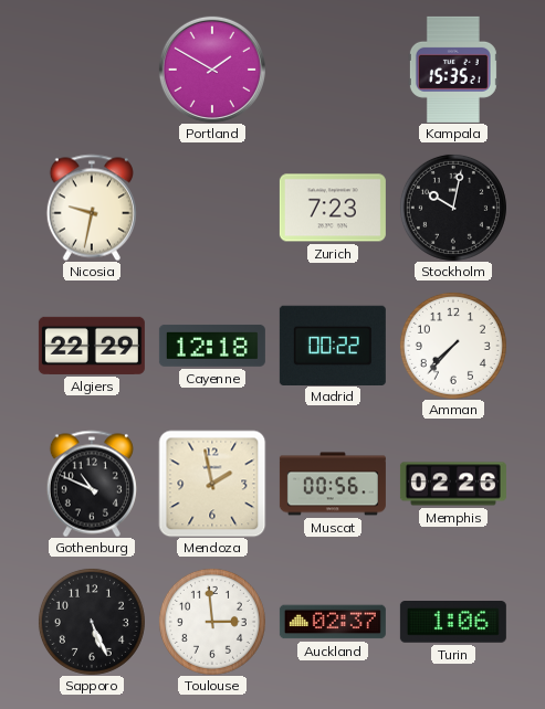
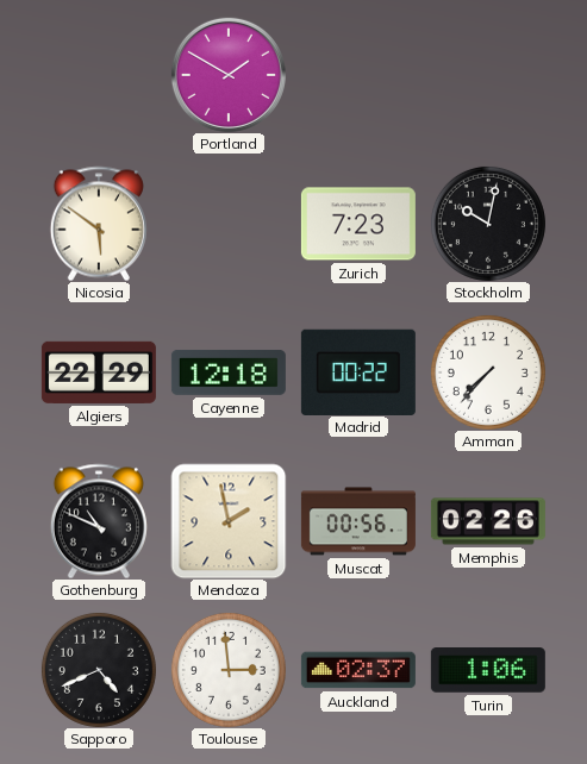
Kampala: 15:35 -> none (453, 70)
Nicosia: 9:32 -> 5:51 (99, 224)
Sapporo: 5:26 -> 4:41 (99, 670)
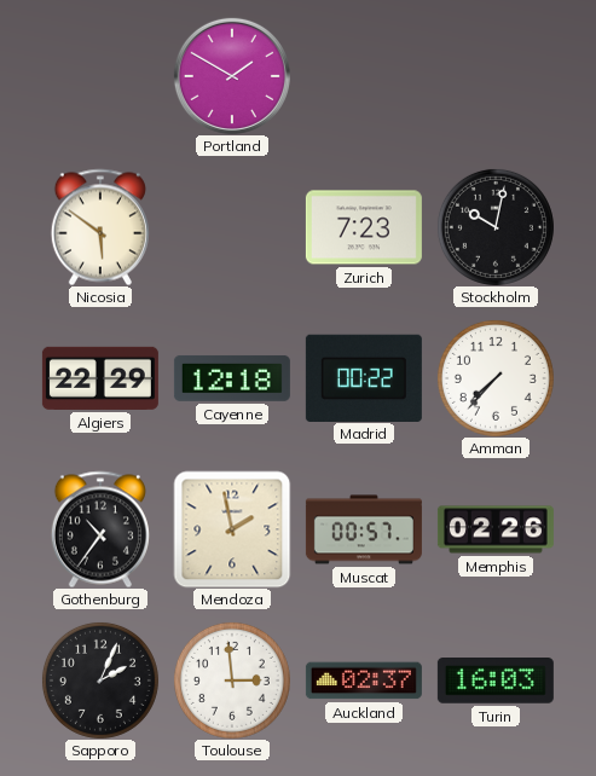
Gothenburg: 10:49 -> 10:36 (100, 529)
Muscat: 00:56 -> 00:57 (364, 529)
Sapporo: 4:41 -> 2:04 (100, 681)
Turin: 1:06 -> 16:03 (496, 682)
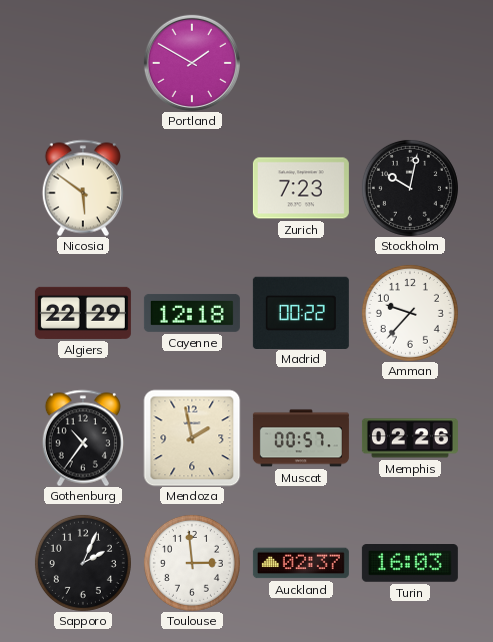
Amman: 7:37 -> 9:37 (410, 313)
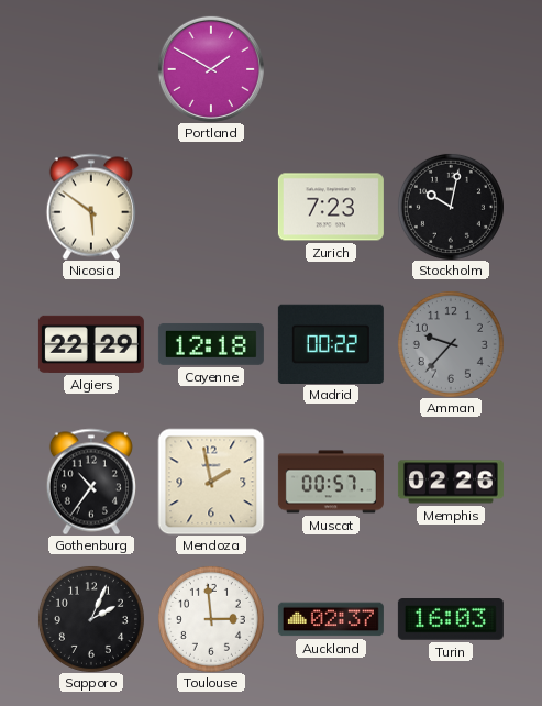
Amman dial: white -> grey (451, 344)
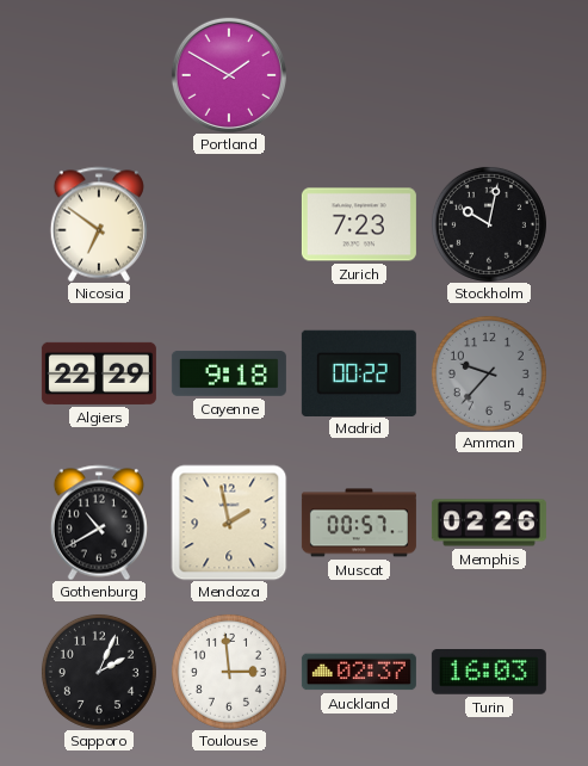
Nicosia: 5:51 -> 6:51 (99, 224)
Cayenne: 12:18 -> 9:18 (229, 373)
Gothenburg: 10:36 -> 10:40 (99, 523)
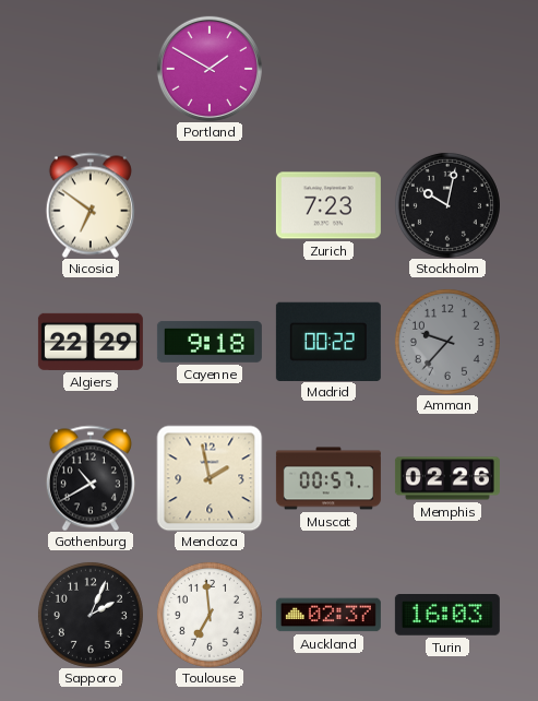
Toulouse: 2:59 -> 6:59 (210, 615)
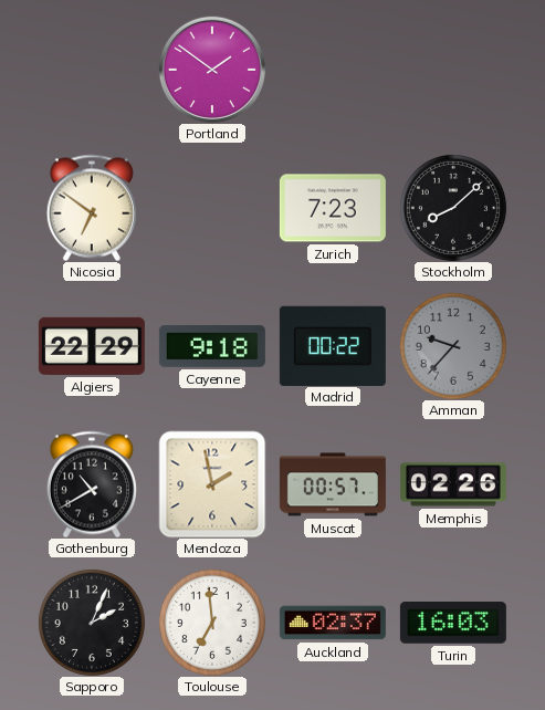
Portland: 1:50 -> 1:51 (212, 70)
Stockholm: 10:02 -> 8:08 (453, 208)
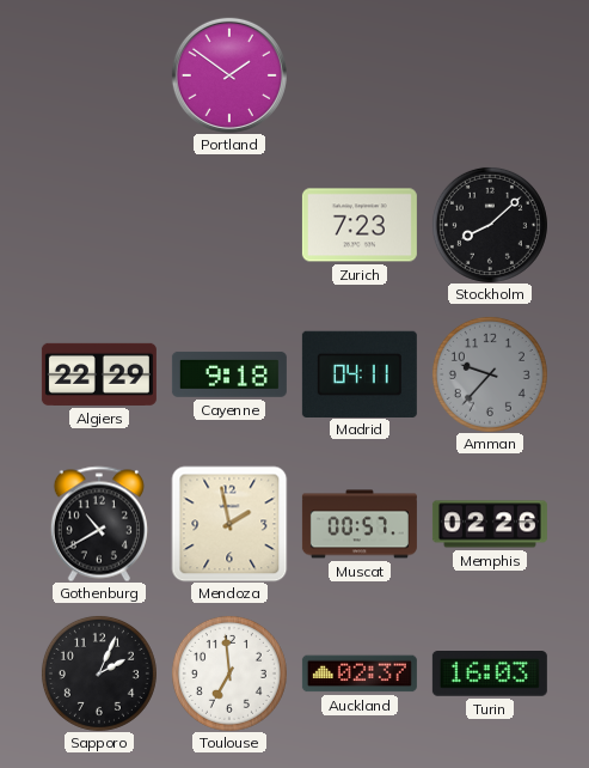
Nicosia: 6:51 -> none (92, 208)
Madrid: 00:22 -> 04:11 (360, 373)
